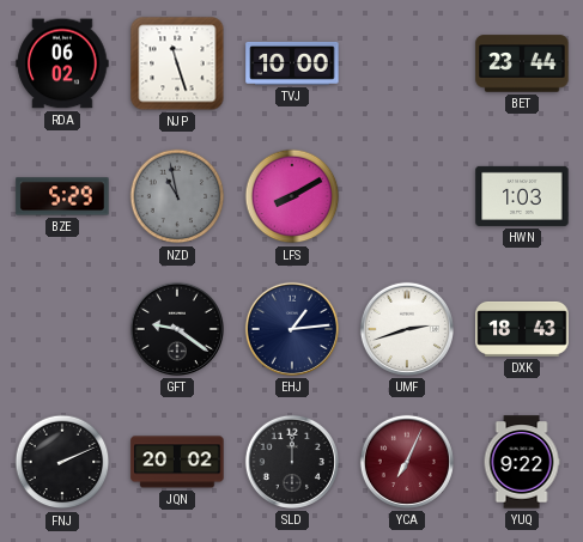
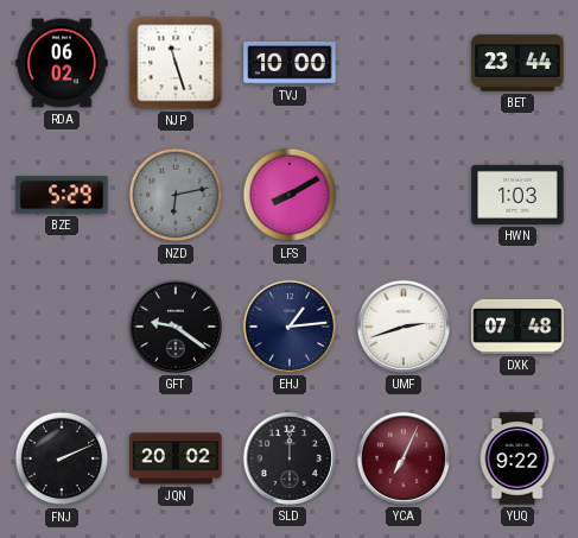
NZD: 10:58 -> 6:13 (176, 195)
DXK: 18:43 -> 07:48 (517, 327)
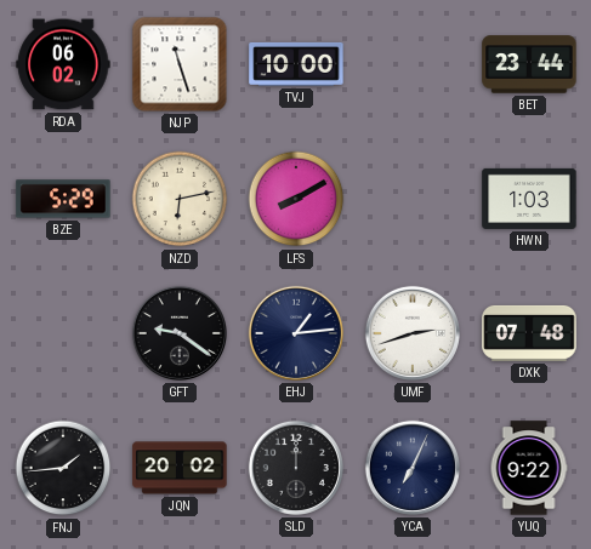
NZD dial: grey -> cream (180, 199)
FNJ: 2:11 -> 1:44 (63, 468)
YCA dial: burgundy -> navy (413, 468)
